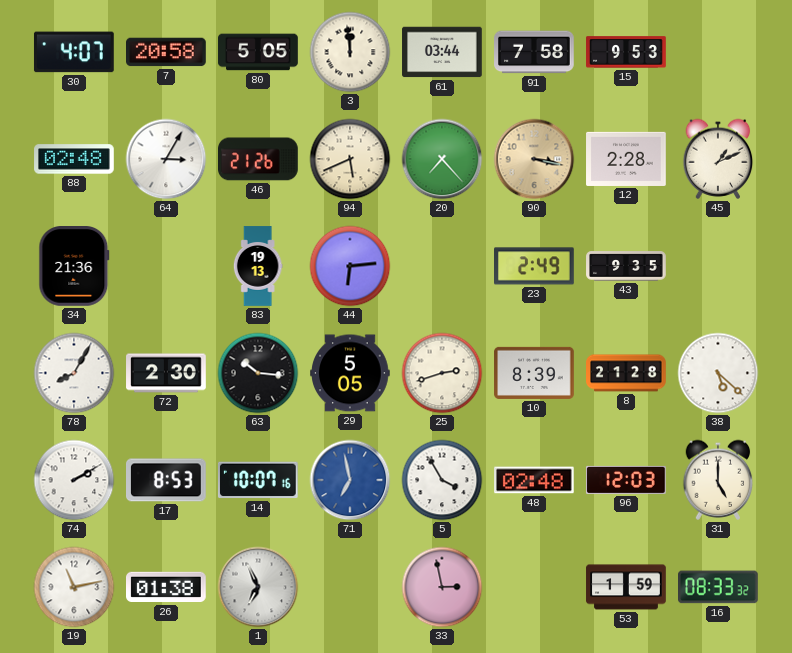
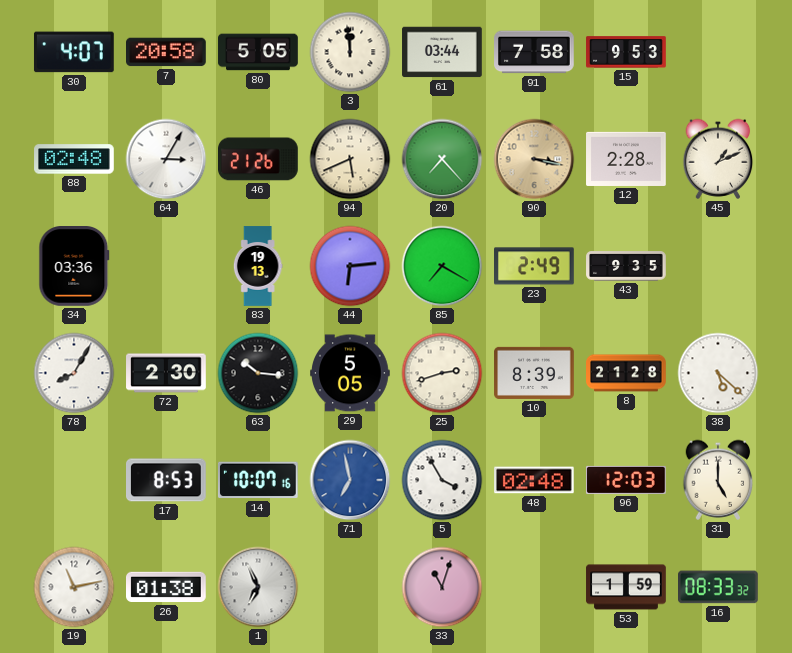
34: 21:36 -> 03:36 (74, 267)
85: none -> 7:20 (442, 266)
74: 2:10 -> none (74, 480)
33: 2:58 -> 11:03 (442, 587)
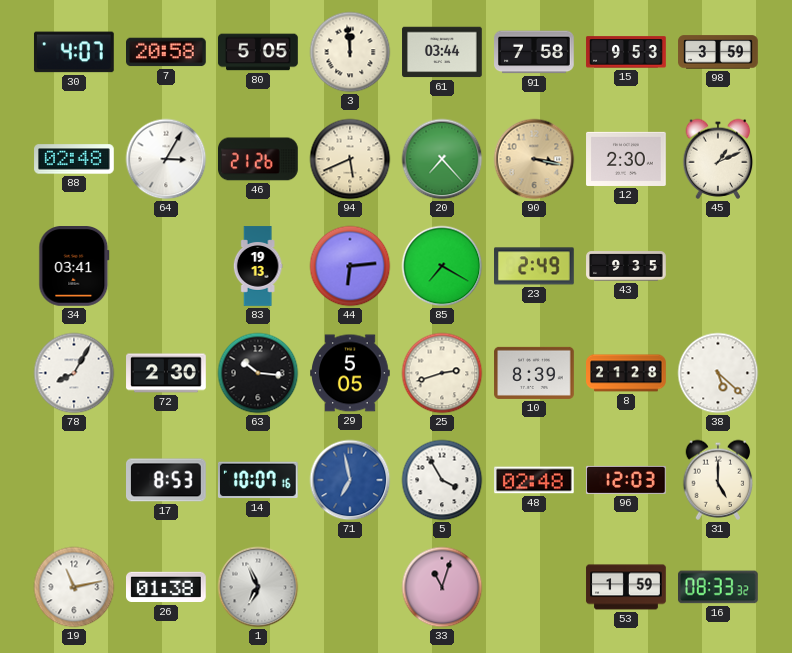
98: none -> 3:59 (718, 52)
12: 2:28 -> 2:30 (626, 159)
34: 03:36 -> 03:41 (74, 267)
